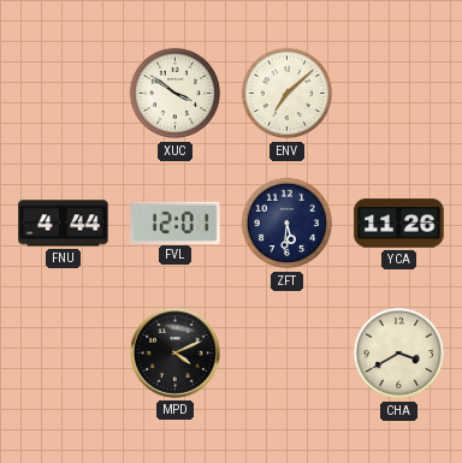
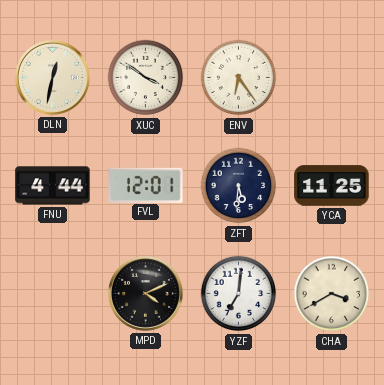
DLN: none -> 12:32 (52, 77)
ENV: 7:08 -> 6:24 (239, 78)
YCA: 11:26 -> 11:25 (332, 186)
YZF: none -> 7:01 (239, 294)
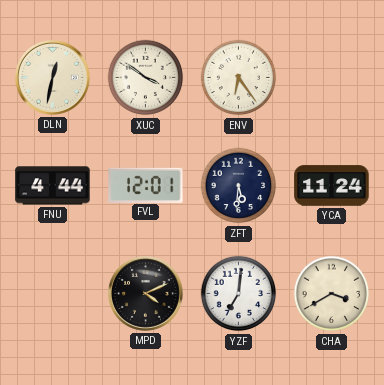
YCA: 11:25 -> 11:24 (332, 186)
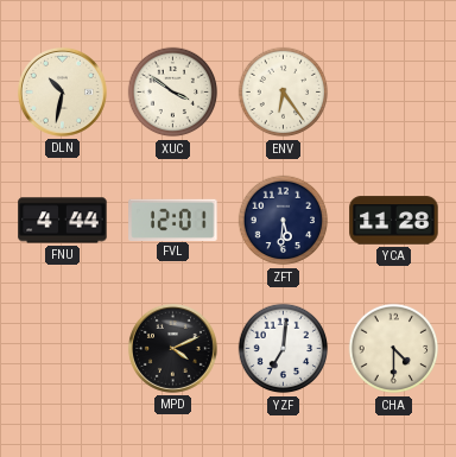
DLN: 12:32 -> 10:32 (62, 91)
YCA: 11:24 -> 11:28 (394, 221)
CHA: 3:40 -> 4:30 (394, 349)
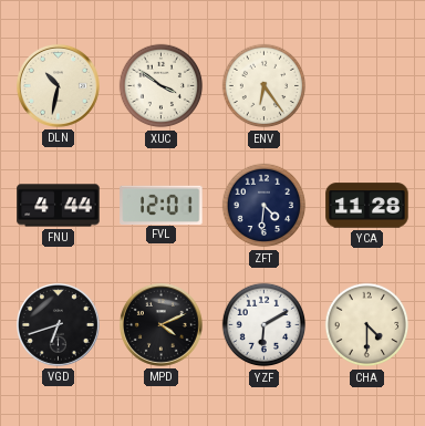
ZFT: 5:31 -> 4:31 (265, 206)
VGD: none -> 6:42 (58, 324)
YZF: 7:01 -> 6:10 (265, 325)
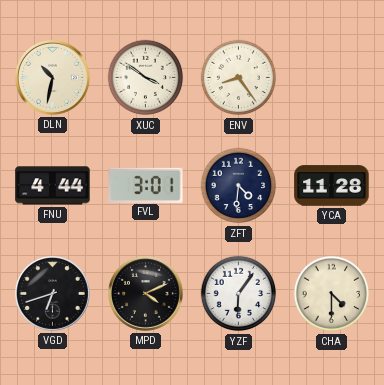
ENV: 6:24 -> 8:24 (239, 78)
FVL: 12:01 -> 3:01 (146, 185)
YZF: 6:10 -> 6:06 (239, 294)
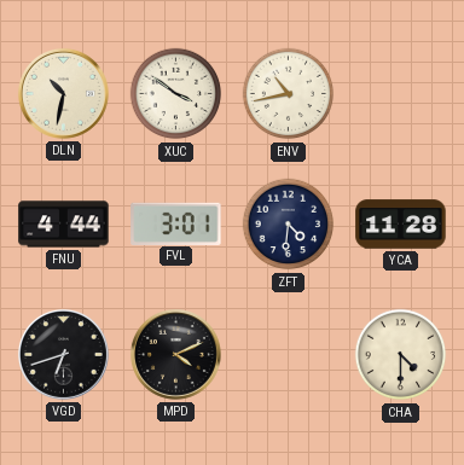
ENV: 8:24 -> 10:43 (289, 94)
YZF: 6:06 -> none (239, 294)
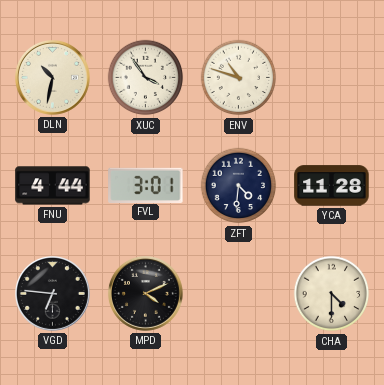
XUC: 3:51 -> 3:54 (146, 78)
ENV: 10:43 -> 10:48 (239, 78)
VGD: 6:42 -> 6:46 (52, 293)
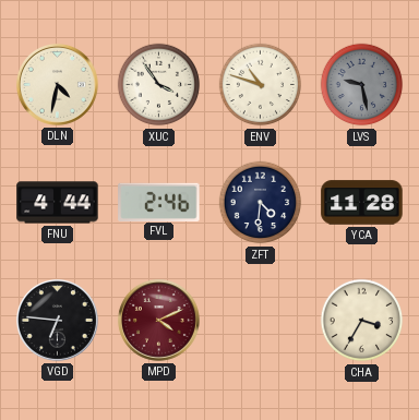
DLN: 10:32 -> 4:32 (57, 84)
LVS: none -> 9:28 (362, 85)
FVL: 3:01 -> 2:46 (159, 202)
MPD dial: black -> burgundy (158, 320)
CHA: 4:30 -> 3:35 (362, 321)
